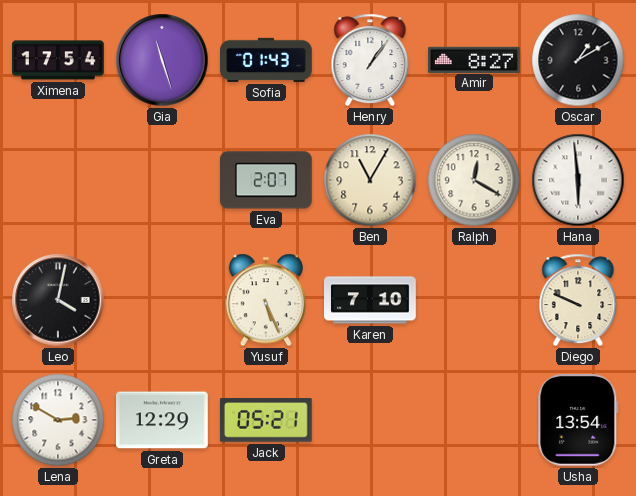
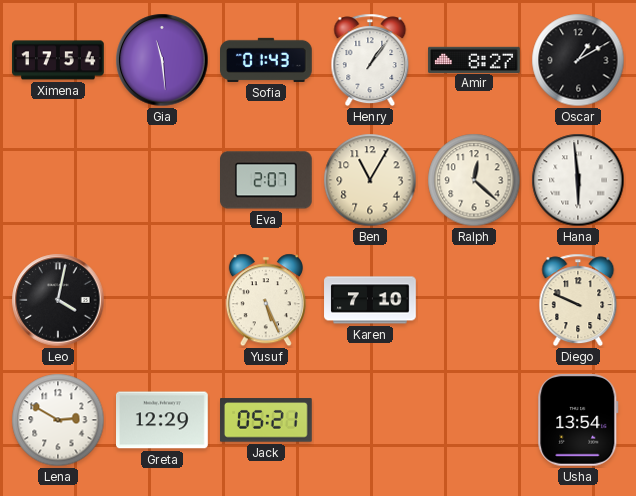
Gia: 11:27 -> 11:29 (162, 60)
Ralph: 12:20 -> 12:22 (474, 180)
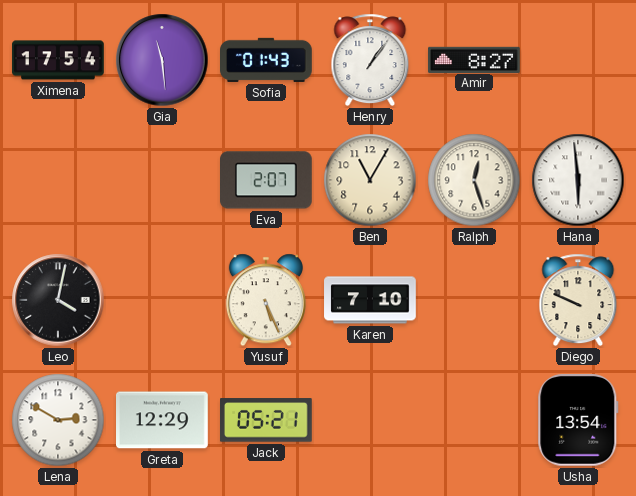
Oscar: 1:10 -> none (578, 60)
Ralph: 12:22 -> 12:27 (474, 180)
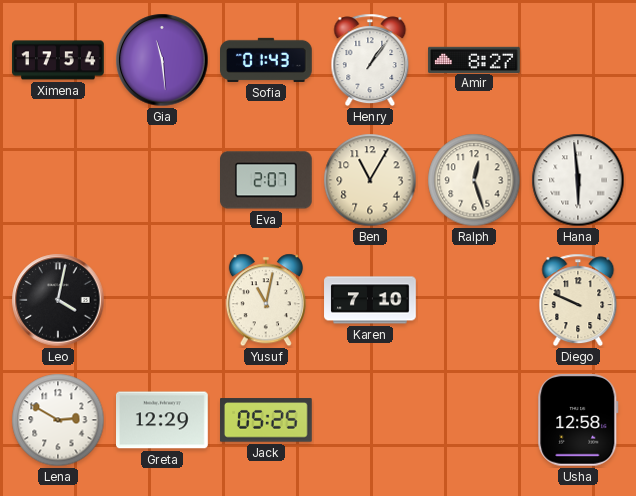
Yusuf: 5:26 -> 11:02 (266, 300)
Jack: 05:21 -> 05:25 (267, 420)
Usha: 13:54 -> 12:58 (578, 421)
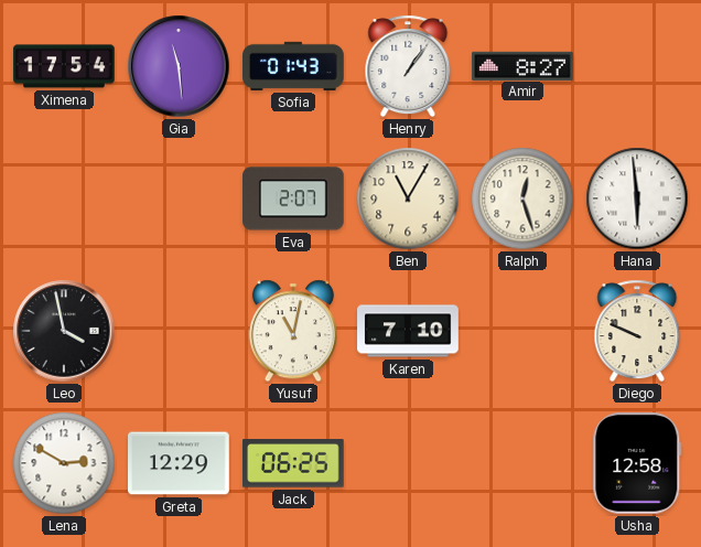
Leo: 4:02 -> 3:58 (64, 331)
Jack: 05:25 -> 06:25 (294, 463)
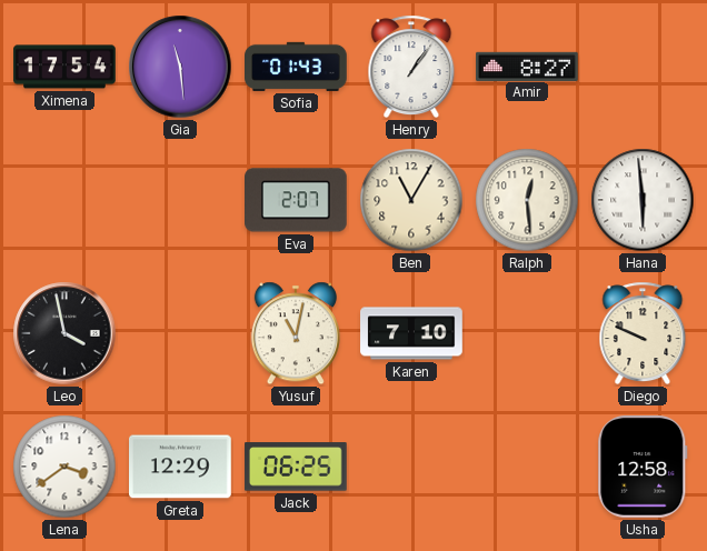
Ralph: 12:27 -> 12:29 (527, 200)
Lena: 2:50 -> 3:39 (64, 467)
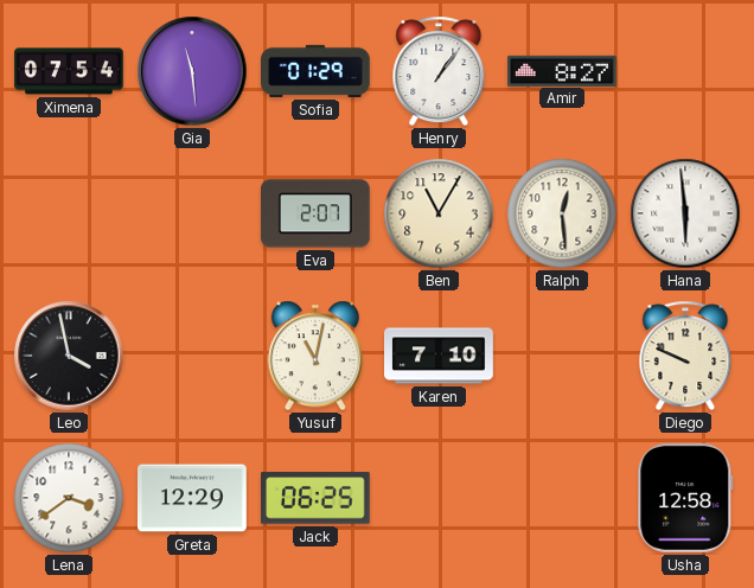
Ximena: 17:54 -> 07:54 (69, 71)
Sofia: 01:43 -> 01:29 (315, 71)
